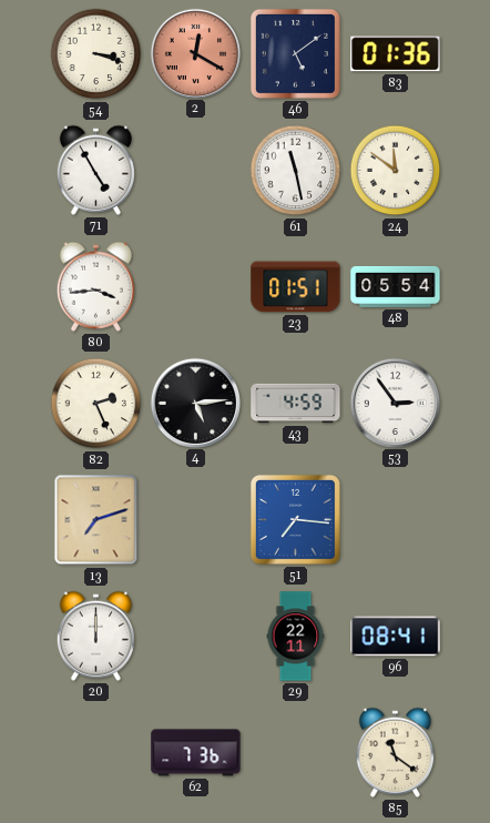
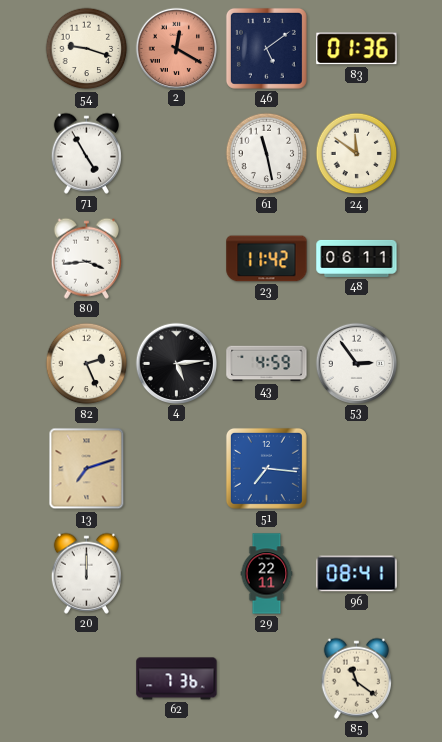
54: 3:18 -> 9:18 (87, 49)
23: 01:51 -> 11:42 (267, 259)
48: 05:54 -> 06:11 (357, 258)
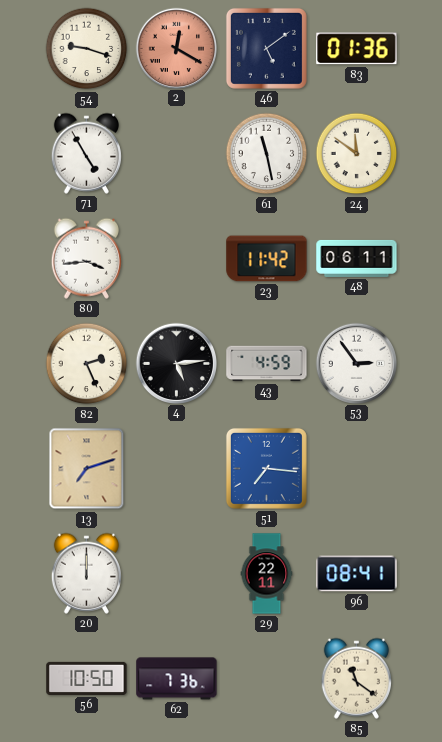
56: none -> 10:50 (87, 678)
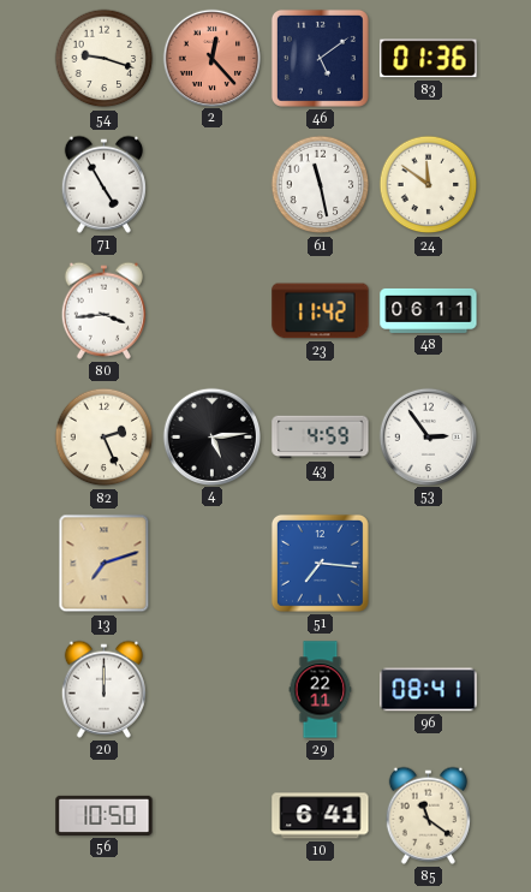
2: 12:20 -> 12:23 (211, 58)
62: 7:36 -> none (177, 679)
10: none -> 6:41 (321, 816)
